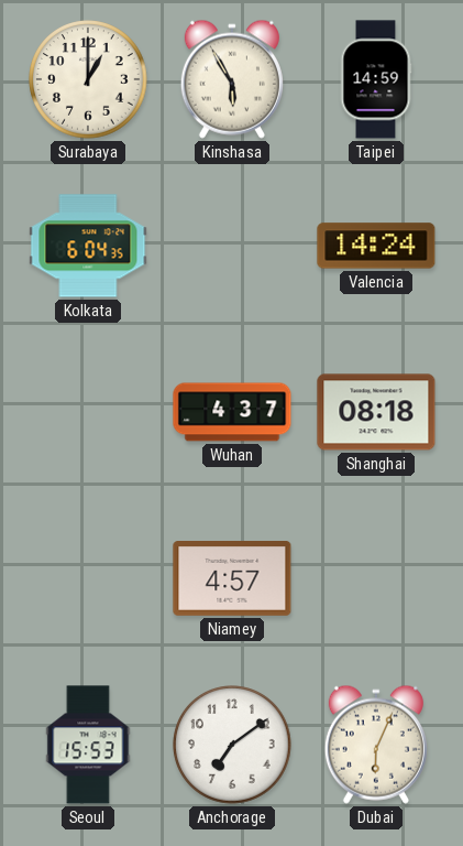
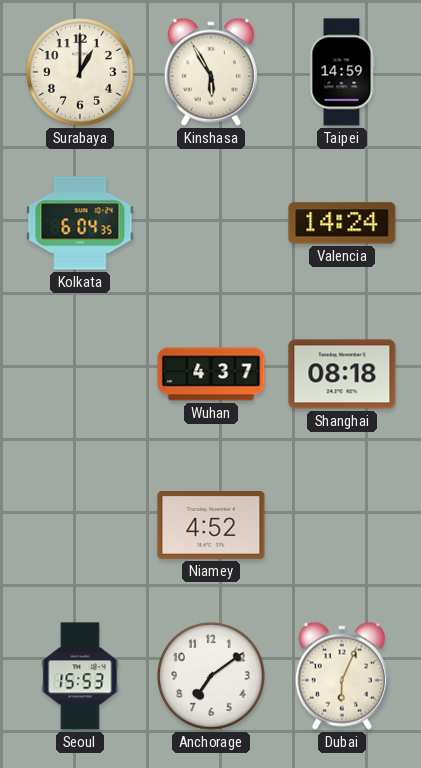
Niamey: 4:57 -> 4:52 (211, 526)
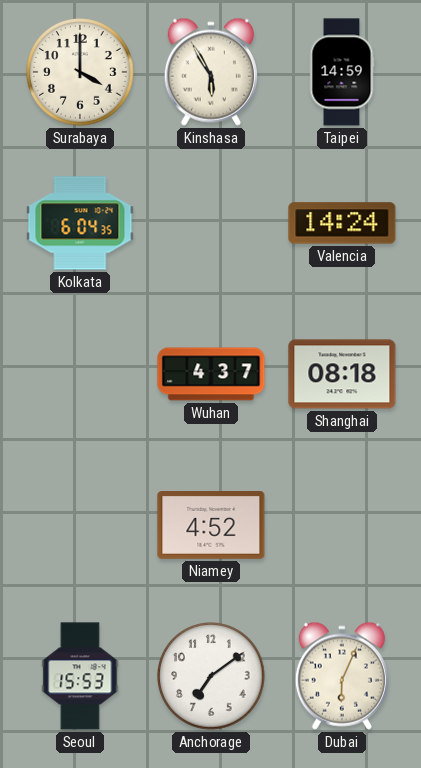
Surabaya: 1:00 -> 4:00 (80, 72)
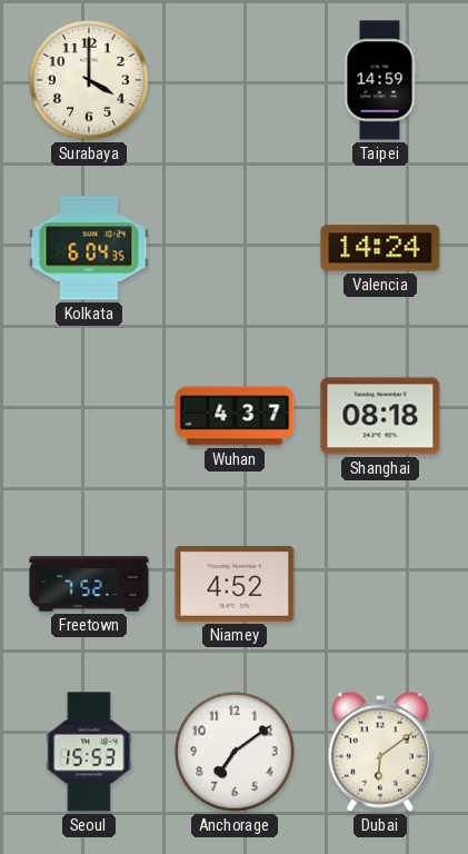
Kinshasa: 5:55 -> none (211, 72)
Freetown: none -> 7:52 (89, 584)
Dubai: 6:04 -> 6:09 (380, 752)
